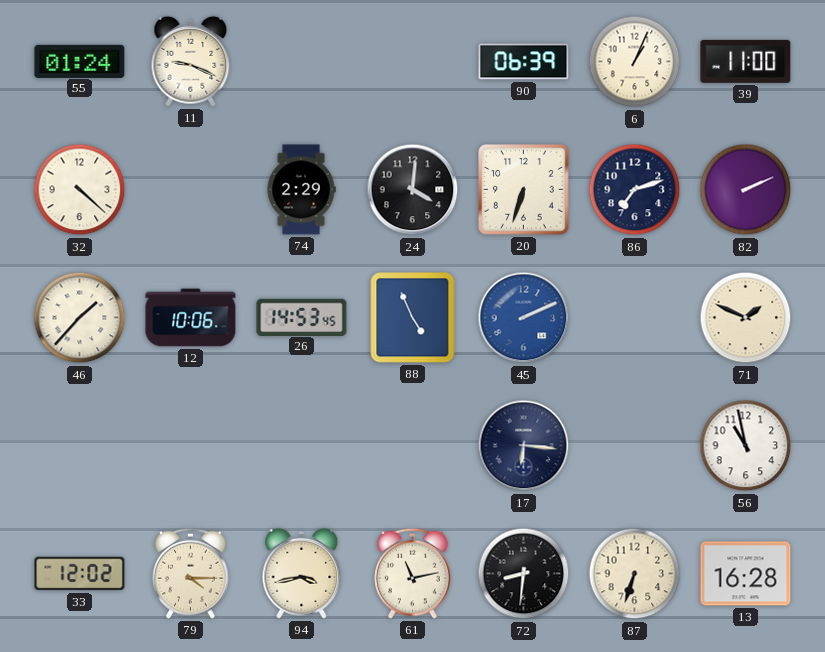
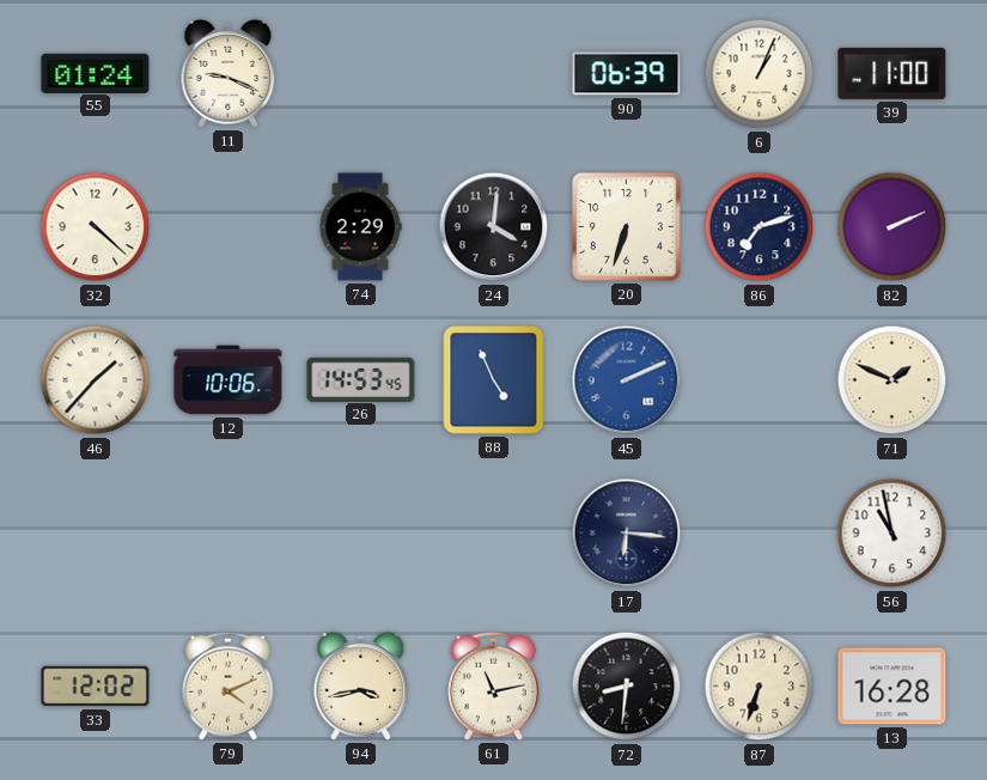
79: 4:15 -> 4:11 (229, 685)
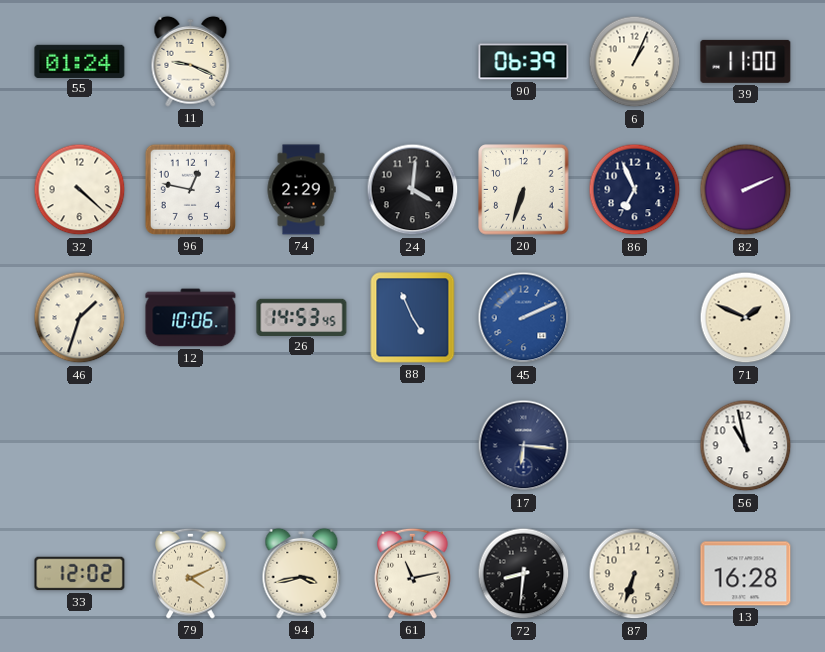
96: none -> 12:47 (190, 189)
86: 7:12 -> 6:56 (635, 190)
46: 1:37 -> 1:33 (80, 318)
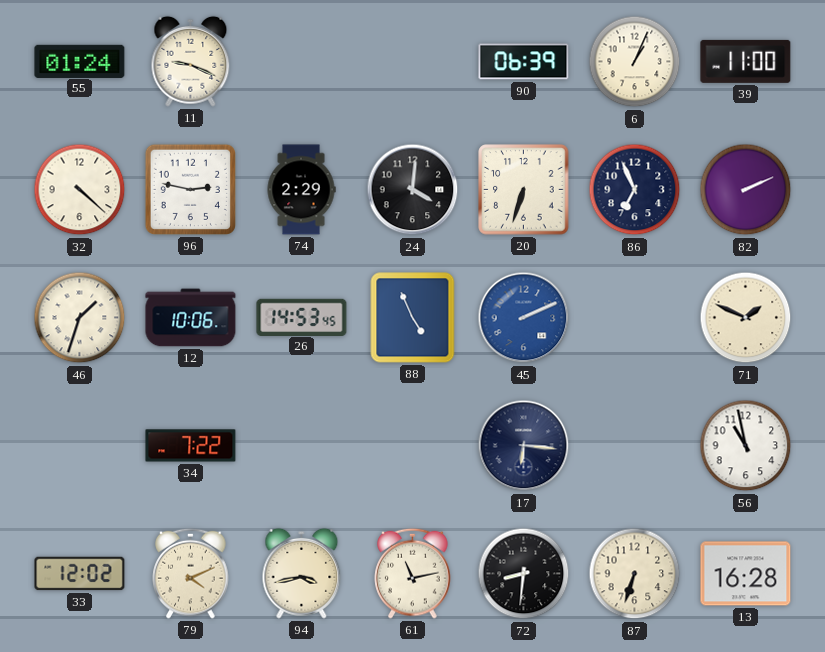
96: 12:47 -> 2:47 (190, 189)
34: none -> 7:22 (191, 446)
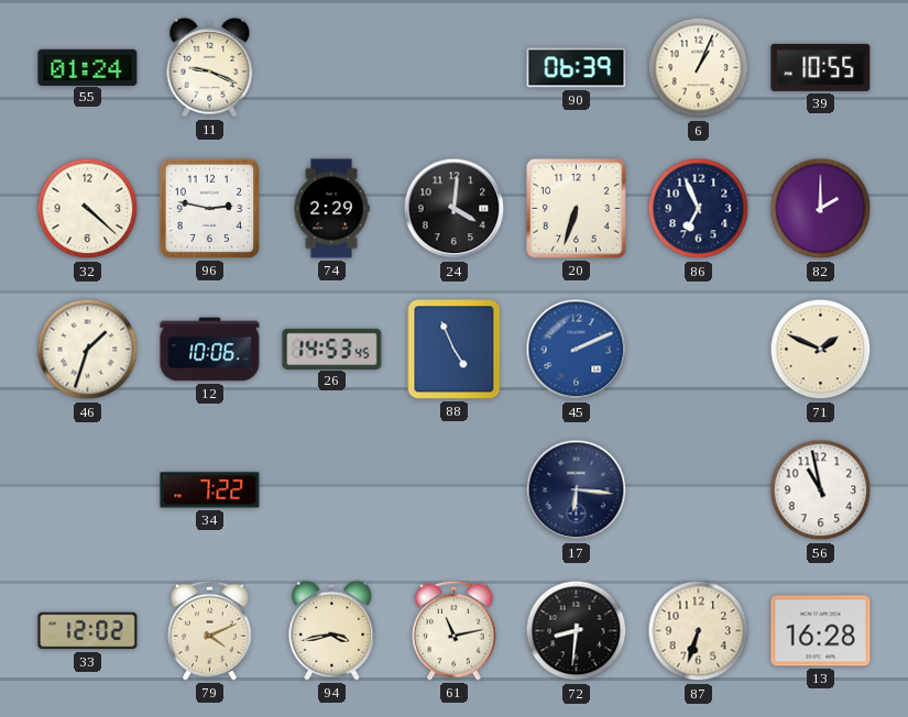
39: 11:00 -> 10:55 (821, 67)
82: 2:11 -> 2:00 (821, 209)
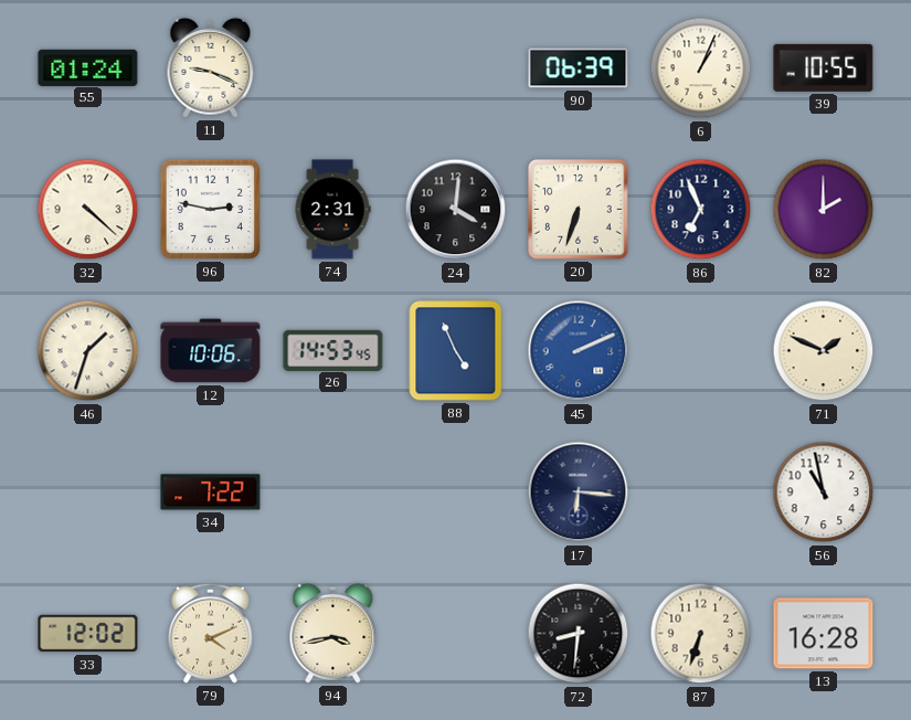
74: 2:29 -> 2:31 (332, 210)
61: 11:13 -> none (455, 630)
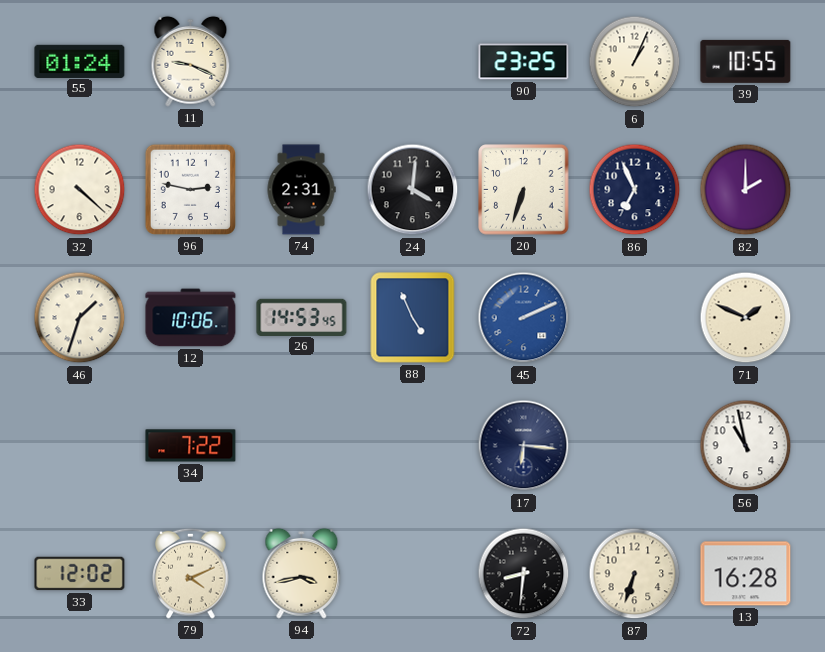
90: 06:39 -> 23:25 (524, 62)
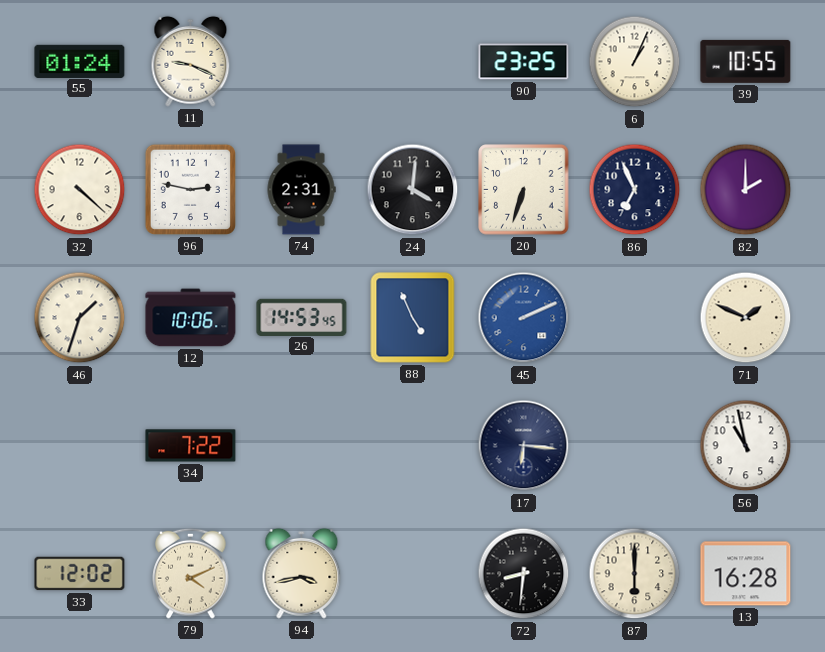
87: 6:33 -> 6:00 (635, 574)
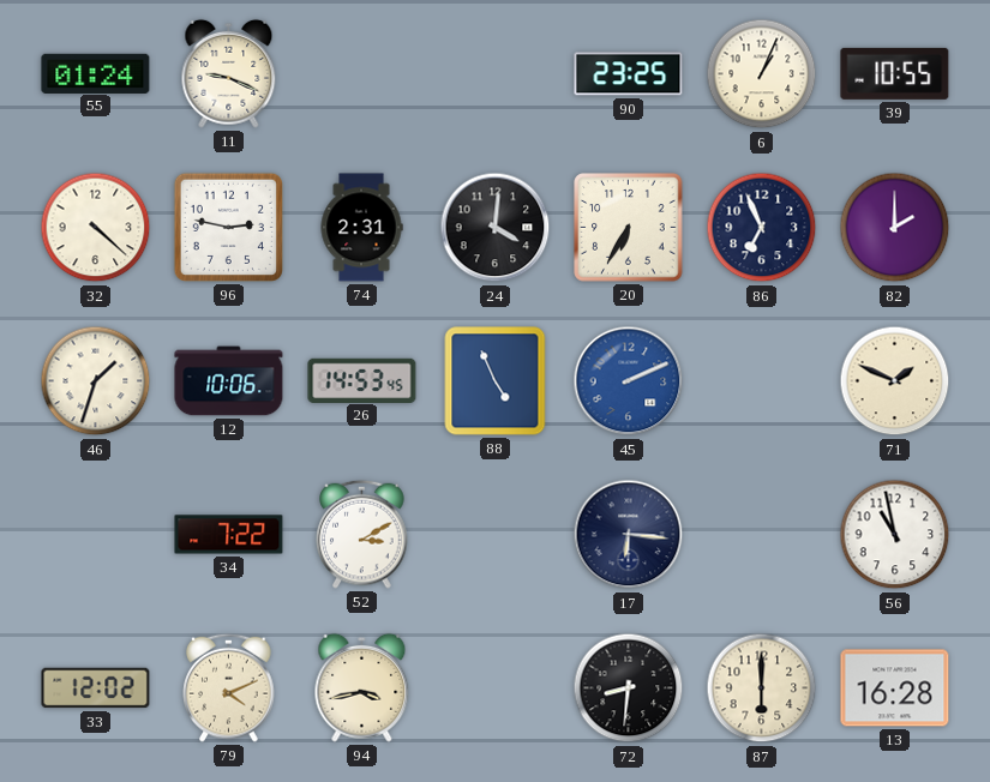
20: 6:33 -> 6:35 (629, 228)
52: none -> 3:10 (362, 534)
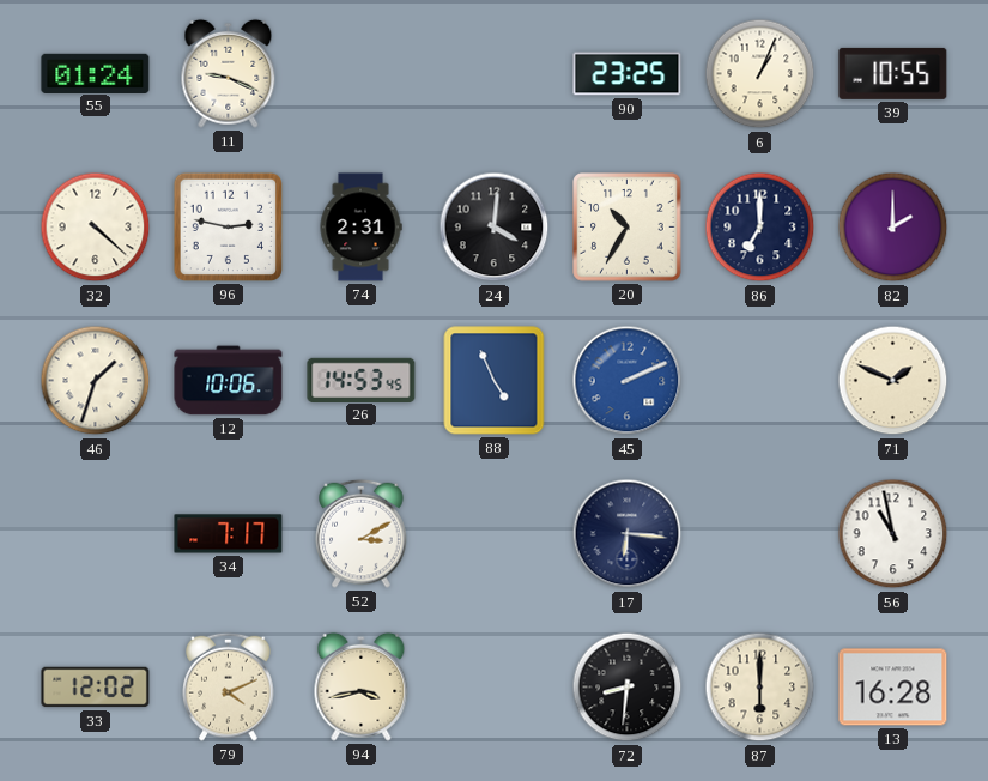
20: 6:35 -> 10:35 (628, 228)
86: 6:56 -> 7:00 (760, 228)
34: 7:22 -> 7:17 (229, 534)
